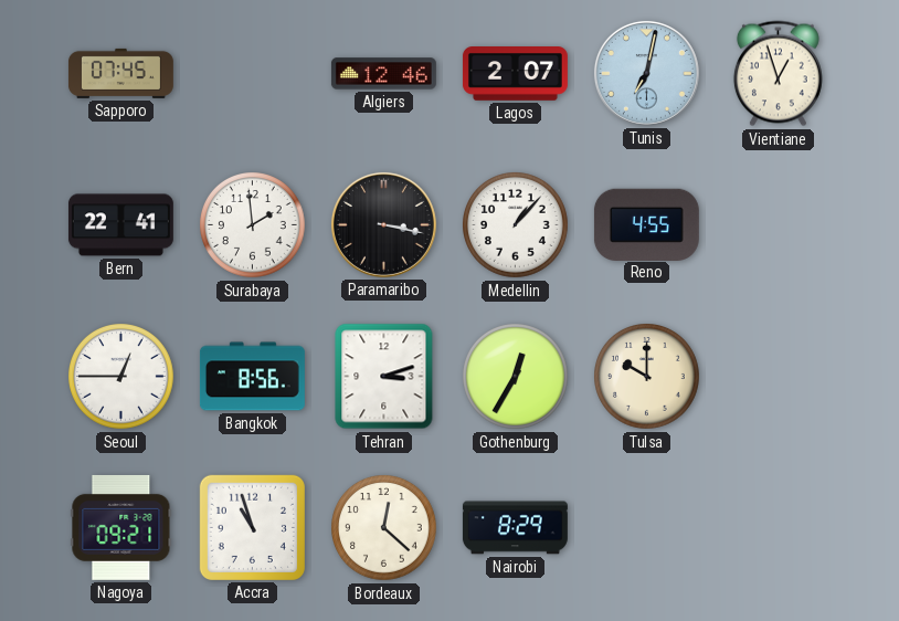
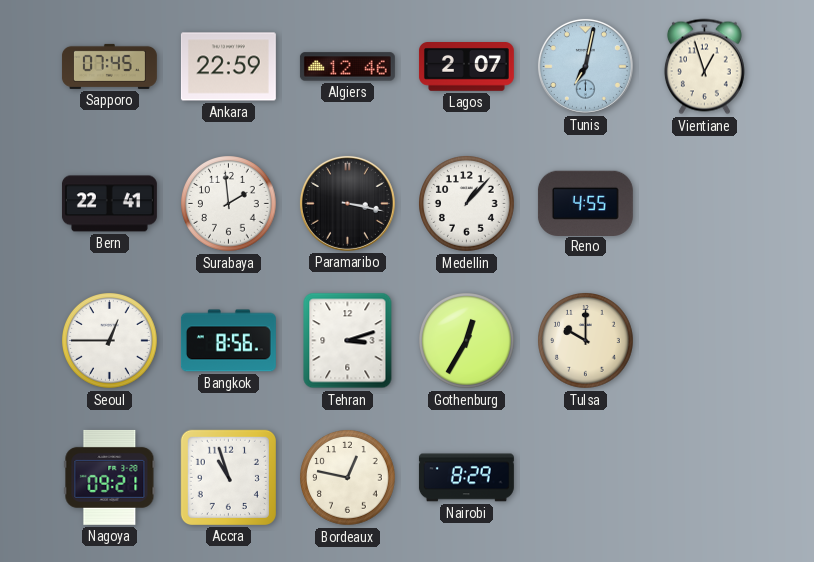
Ankara: none -> 22:59 (228, 67)
Bordeaux: 12:22 -> 12:47 (348, 478)
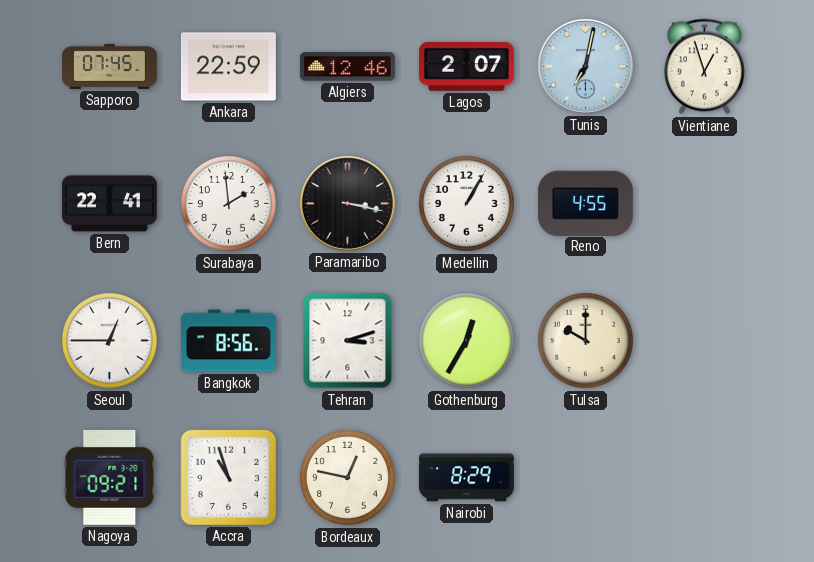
Medellin: 1:07 -> 1:05 (467, 204)
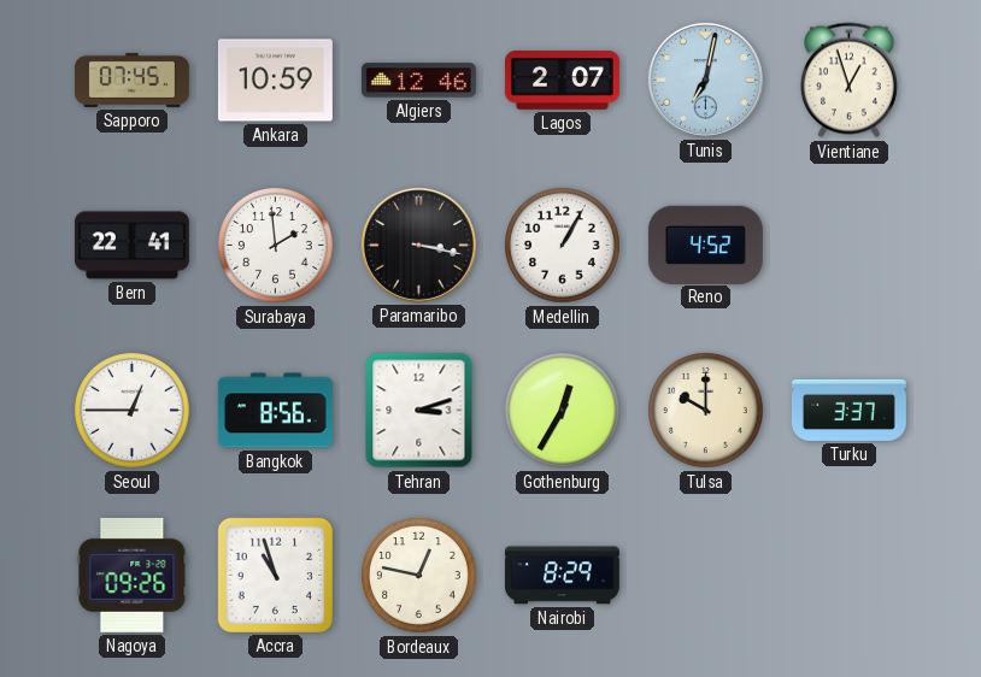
Ankara: 22:59 -> 10:59 (275, 81)
Reno: 4:55 -> 4:52 (705, 245)
Turku: none -> 3:37 (848, 410)
Nagoya: 09:21 -> 09:26 (133, 575)
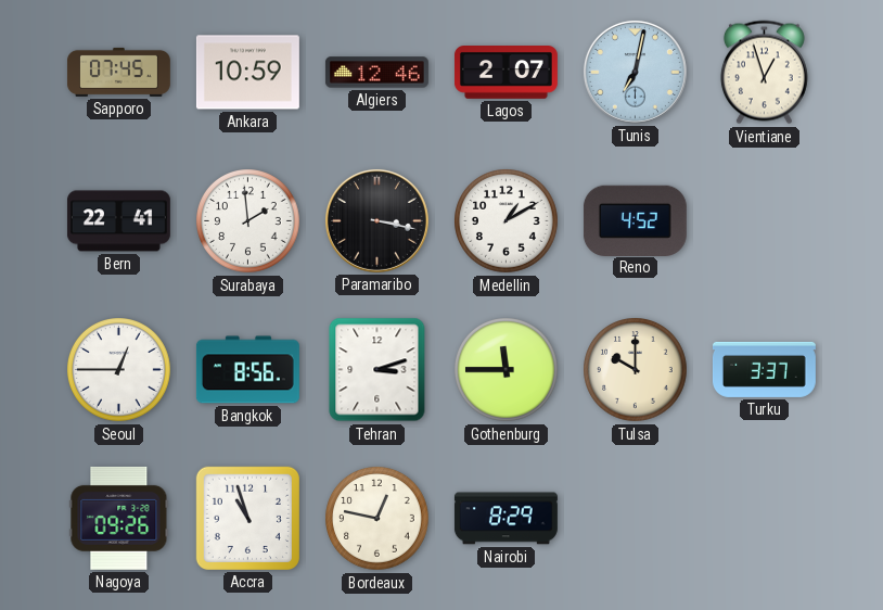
Medellin: 1:05 -> 1:10 (507, 221)
Gothenburg: 12:35 -> 11:45 (507, 370)
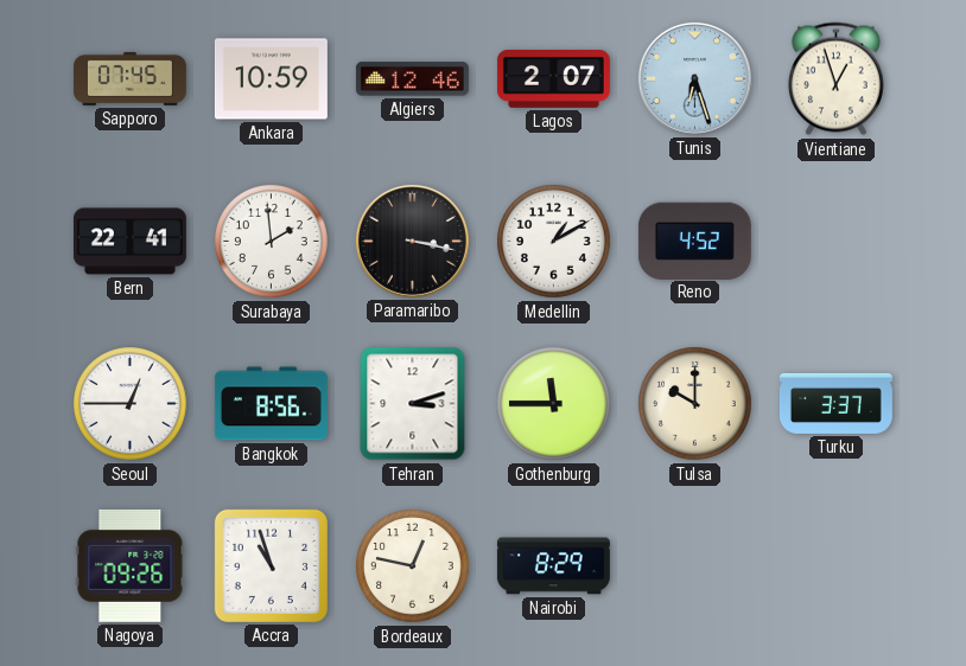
Tunis: 7:02 -> 6:27 (694, 78)
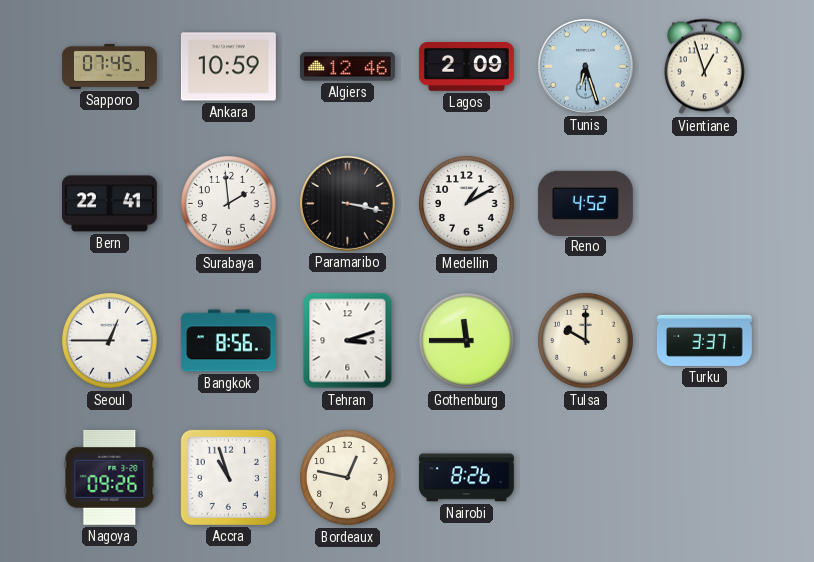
Lagos: 2:07 -> 2:09 (466, 67)
Nairobi: 8:29 -> 8:26 (466, 478)
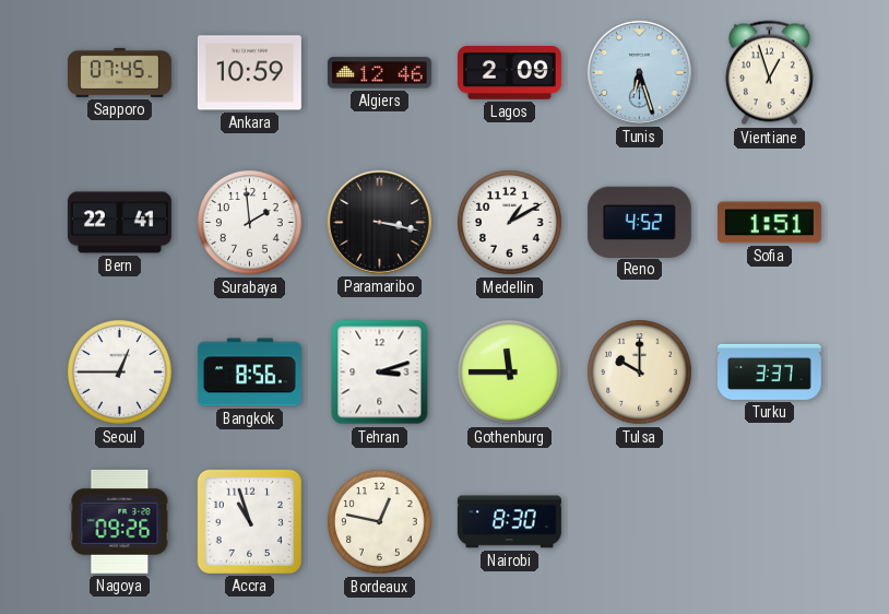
Sofia: none -> 1:51 (769, 223)
Nairobi: 8:26 -> 8:30 (509, 522)
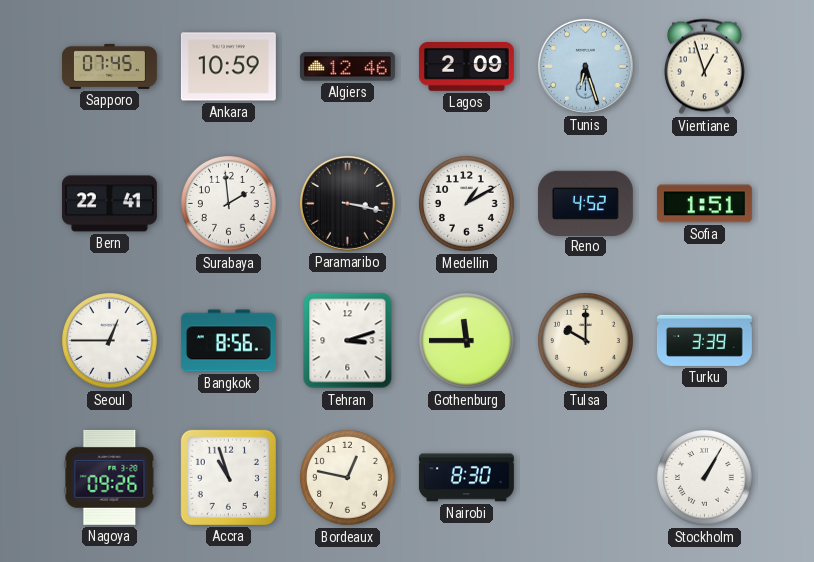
Turku: 3:37 -> 3:39 (704, 340)
Stockholm: none -> 1:05 (705, 478)
